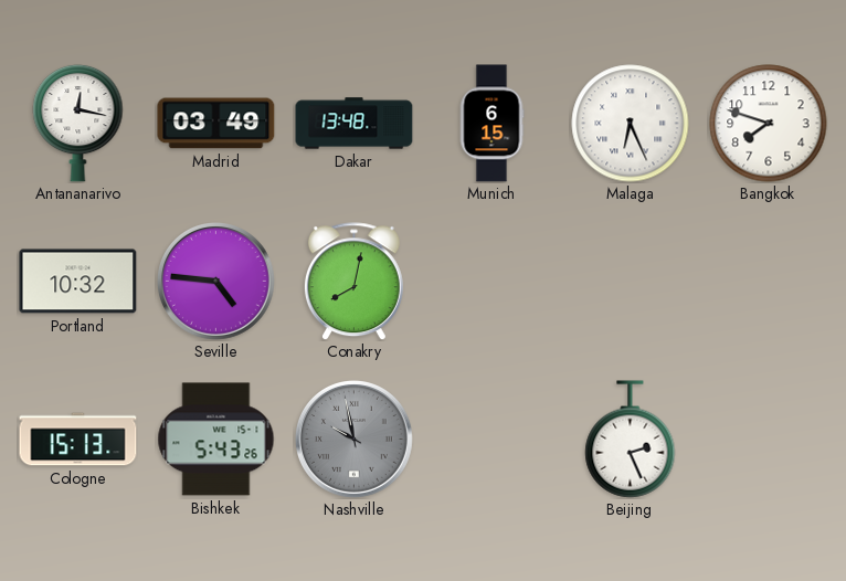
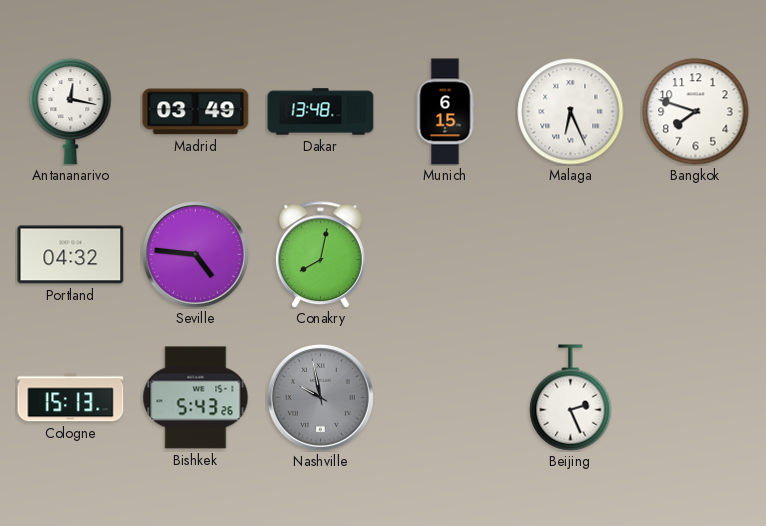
Portland: 10:32 -> 04:32 (71, 255)
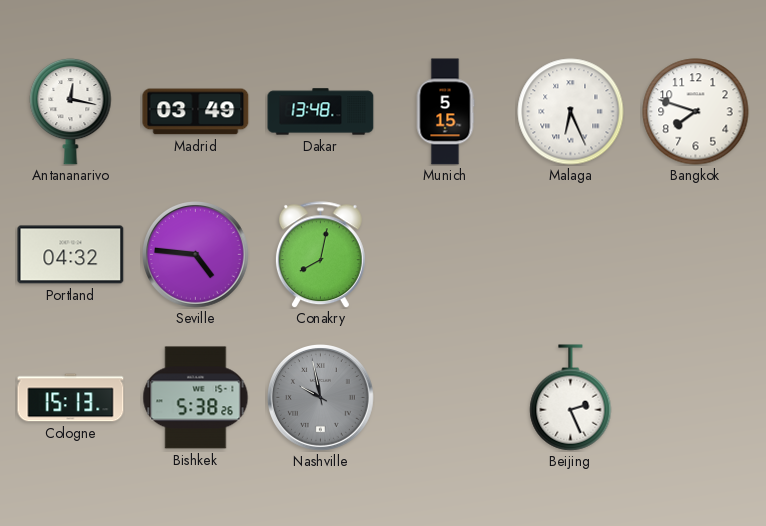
Munich: 6:15 -> 5:15 (445, 112)
Bishkek: 5:43 -> 5:38 (196, 398)
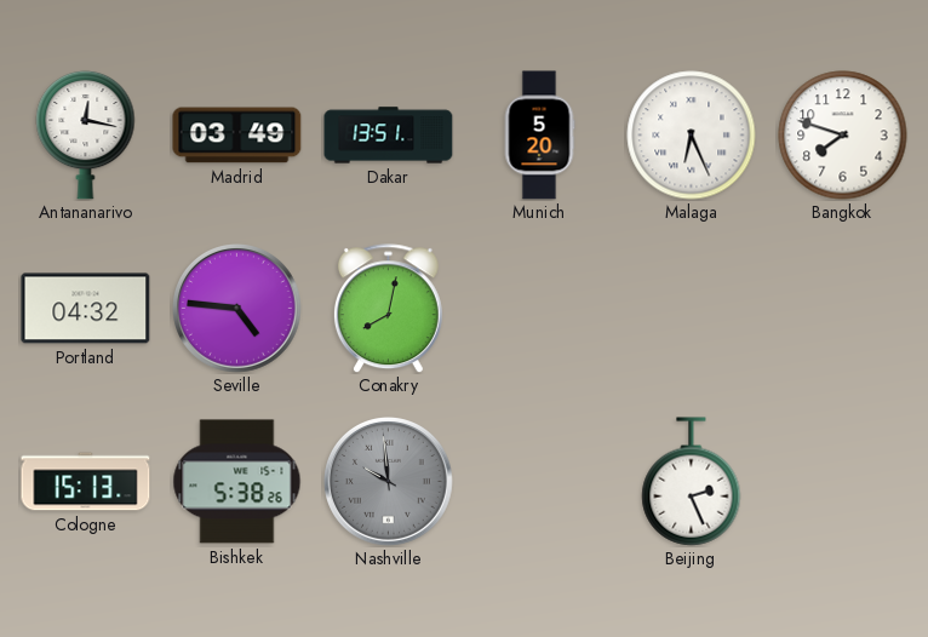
Dakar: 13:48 -> 13:51 (389, 136)
Munich: 5:15 -> 5:20 (539, 136)
Nashville: 9:58 -> 9:59 (389, 482)
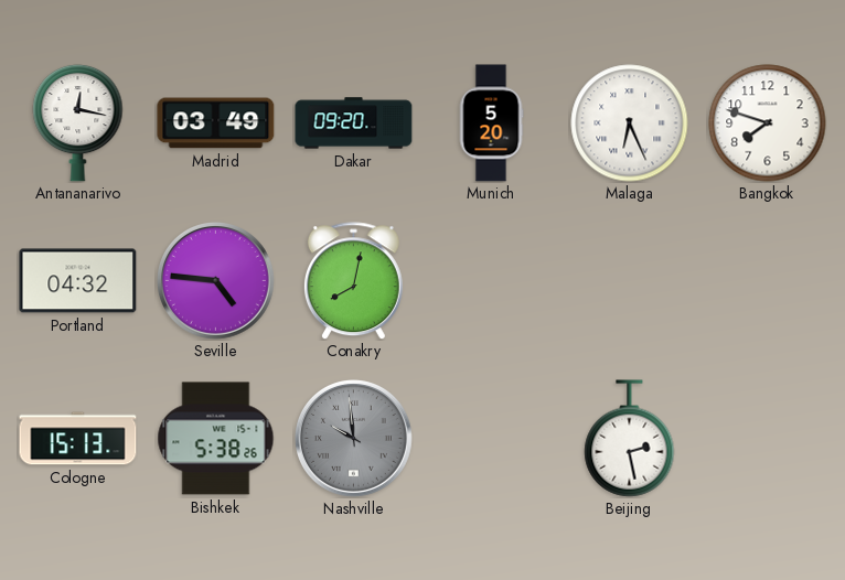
Dakar: 13:51 -> 09:20 (354, 123)
Beijing: 2:26 -> 2:28 (630, 439)
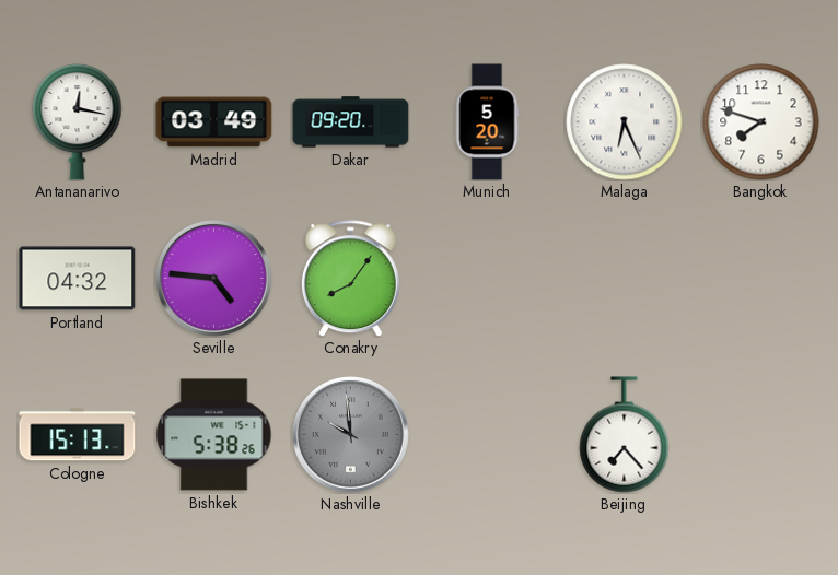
Conakry: 8:02 -> 8:06 (350, 279)
Beijing: 2:28 -> 7:23 (625, 435)
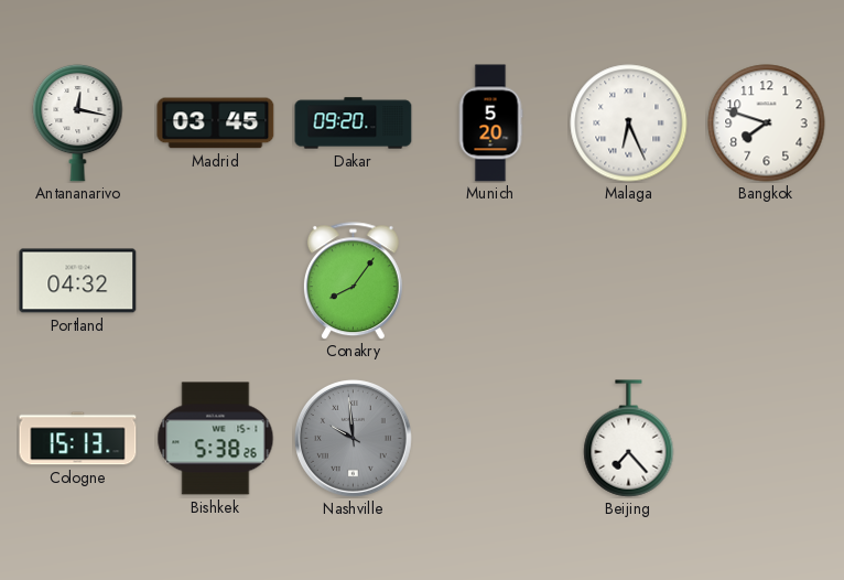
Madrid: 03:49 -> 03:45 (216, 123)
Seville: 4:46 -> none (214, 279)
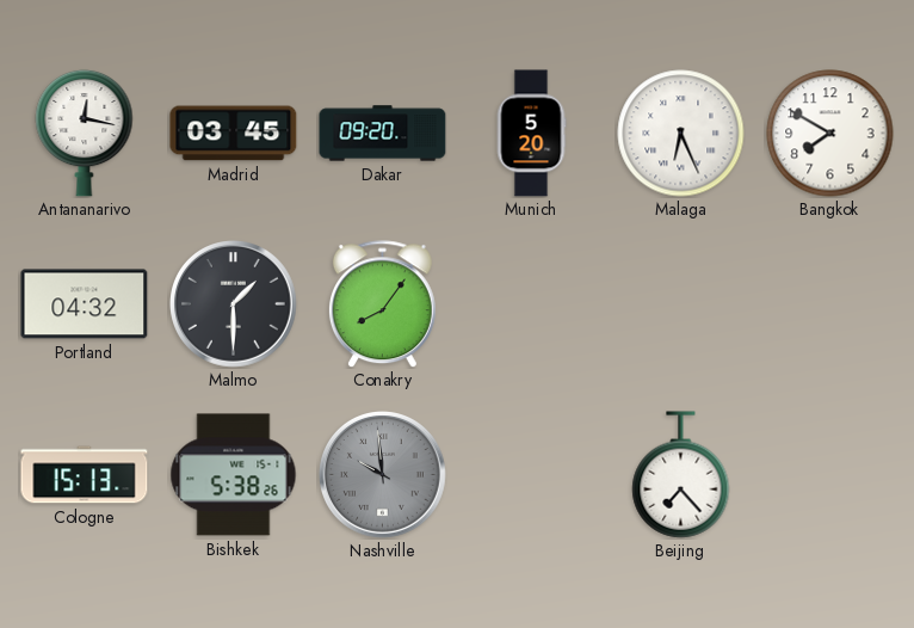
Bangkok: 7:48 -> 7:50 (830, 134)
Malmo: none -> 1:30 (234, 304)
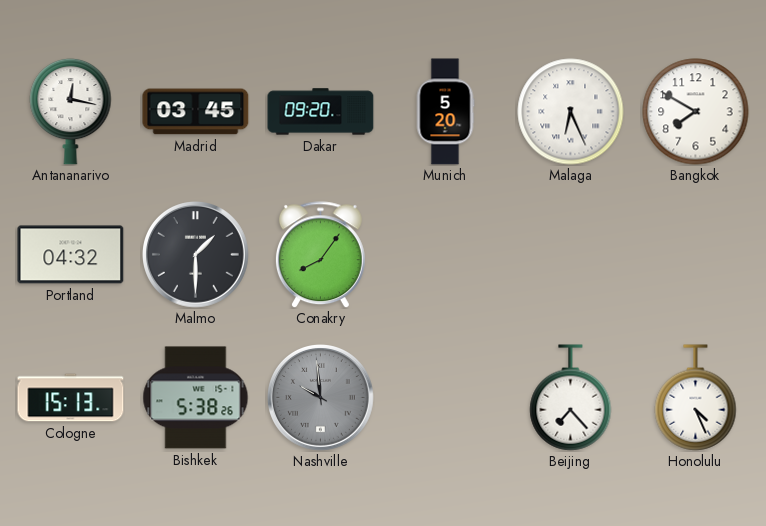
Honolulu: none -> 4:26 (696, 398)
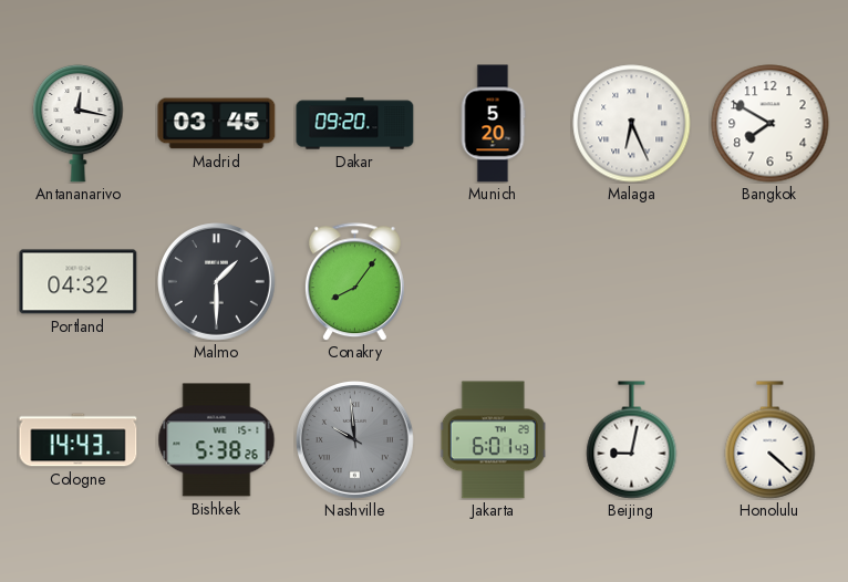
Cologne: 15:13 -> 14:43 (79, 440)
Jakarta: none -> 6:01 (494, 440)
Beijing: 7:23 -> 9:02 (632, 440)
Honolulu: 4:26 -> 4:22 (771, 440)
